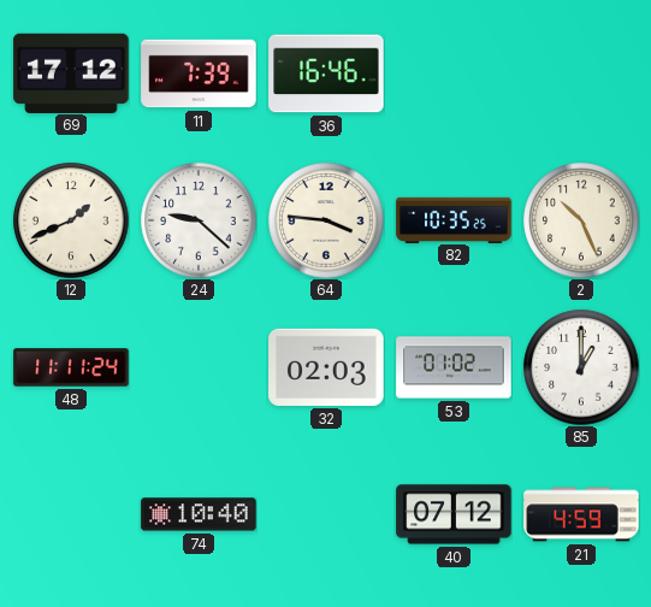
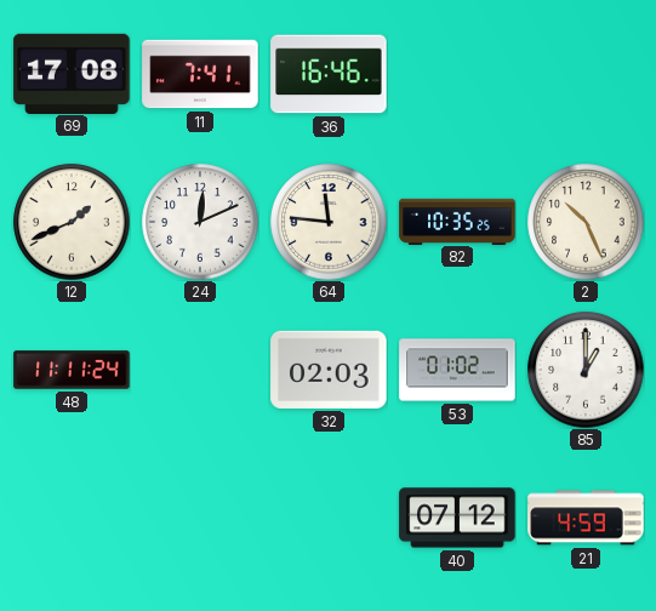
69: 17:12 -> 17:08 (72, 73)
11: 7:39 -> 7:41 (200, 74)
24: 9:22 -> 12:11 (200, 222)
64: 3:46 -> 11:46 (329, 222)
74: 10:40 -> none (199, 514)
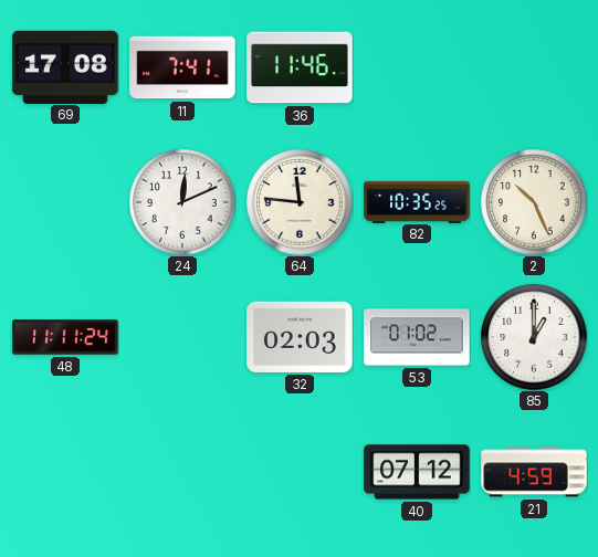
36: 16:46 -> 11:46 (300, 67)
12: 1:41 -> none (72, 222)
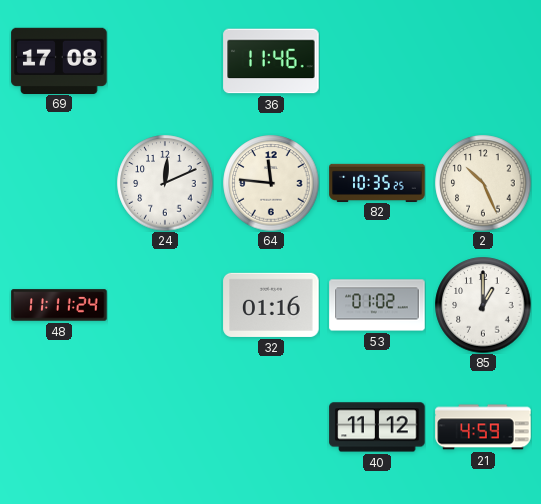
11: 7:41 -> none (182, 67)
32: 02:03 -> 01:16 (271, 305)
40: 07:12 -> 11:12 (377, 427)
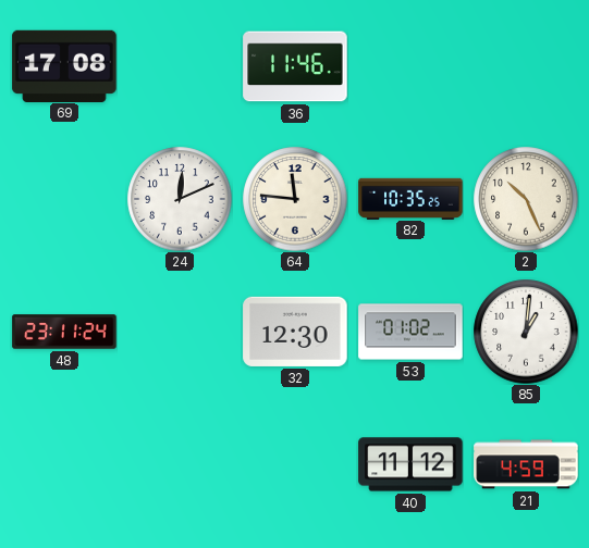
48: 11:11 -> 23:11 (64, 332)
32: 01:16 -> 12:30 (295, 332)
85: 1:00 -> 1:01 (526, 332)
